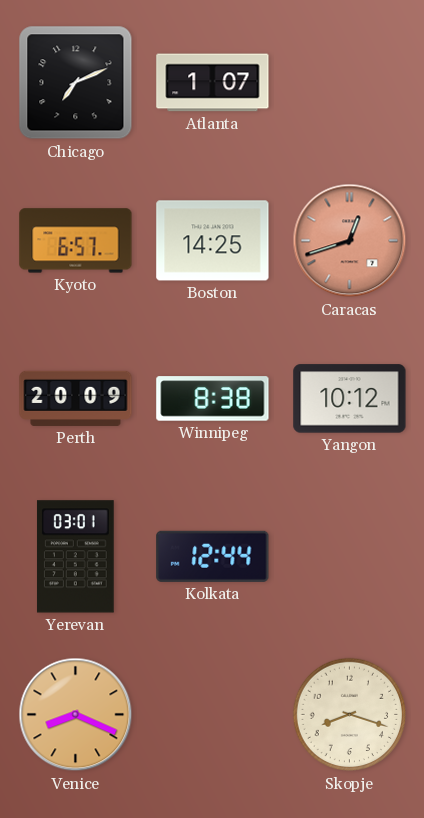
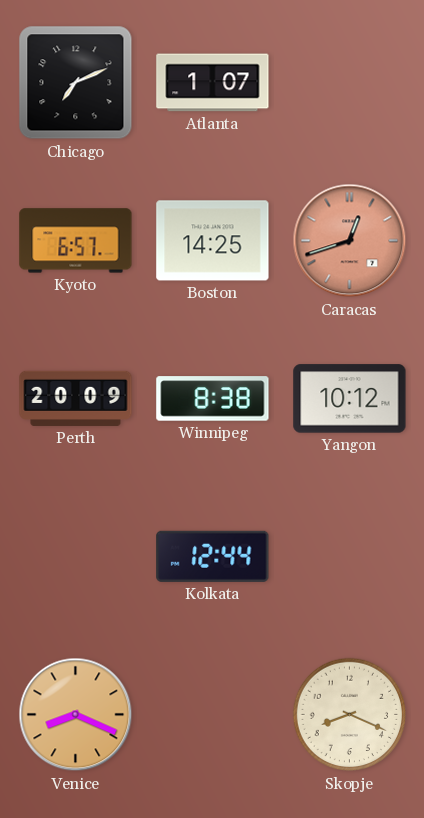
Yerevan: 03:01 -> none (75, 557)
Skopje: 8:18 -> 8:19 (350, 715)
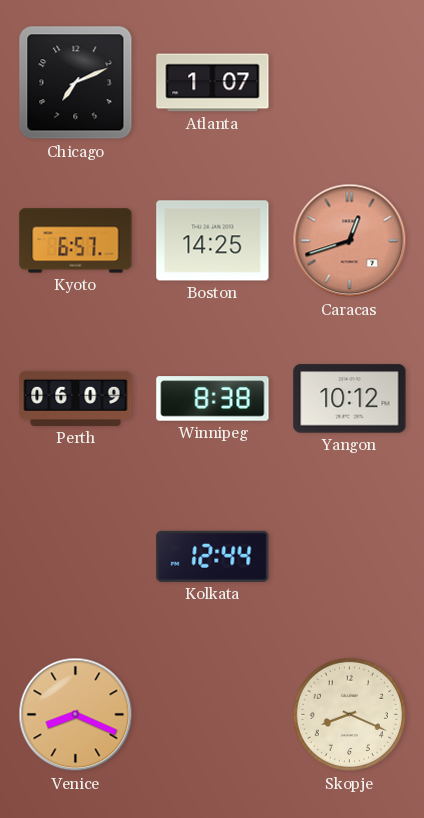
Perth: 20:09 -> 06:09 (76, 398)
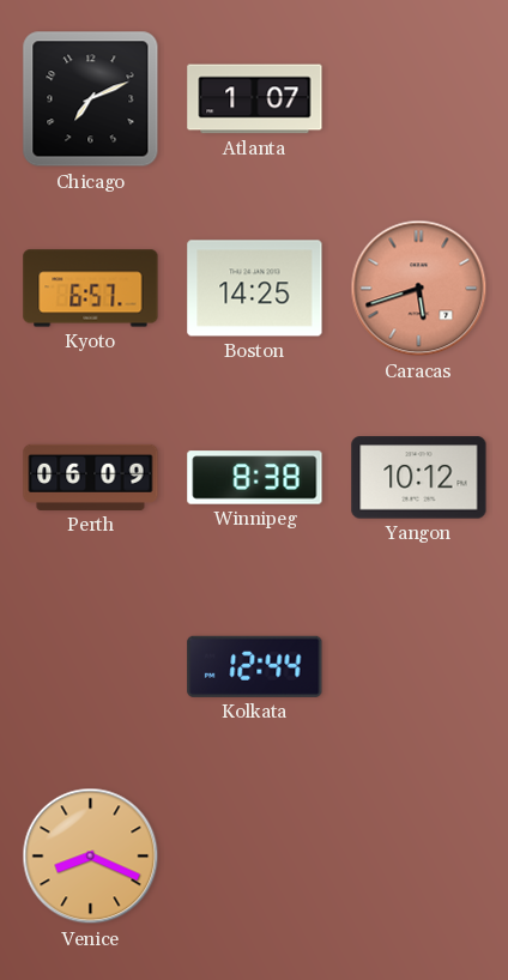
Caracas: 12:42 -> 5:42 (419, 289)
Skopje: 8:19 -> none (350, 715)
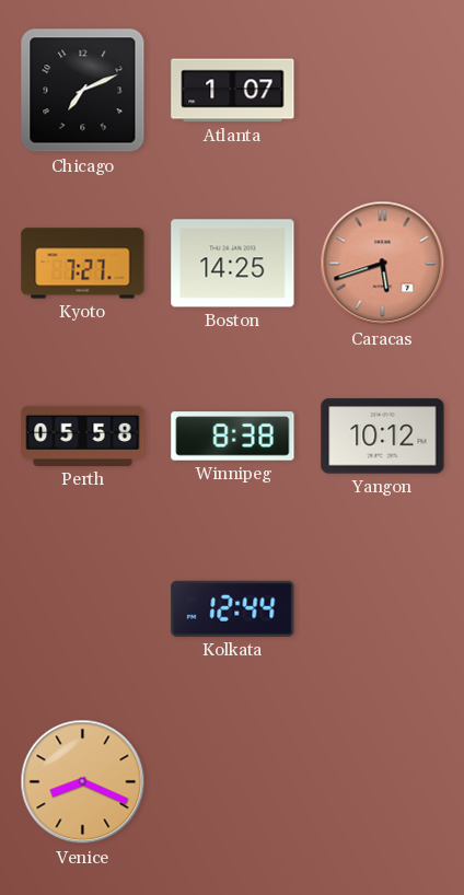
Kyoto: 6:57 -> 7:27 (83, 264)
Perth: 06:09 -> 05:58 (83, 435)
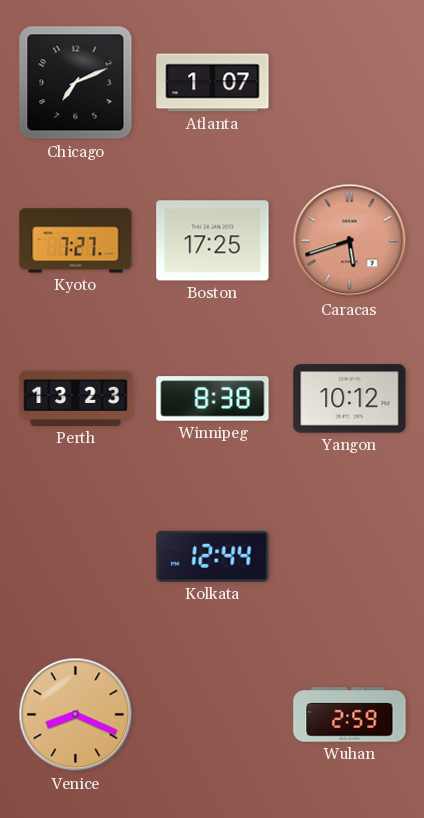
Boston: 14:25 -> 17:25 (213, 241)
Perth: 05:58 -> 13:23 (76, 398)
Wuhan: none -> 2:59 (350, 715)
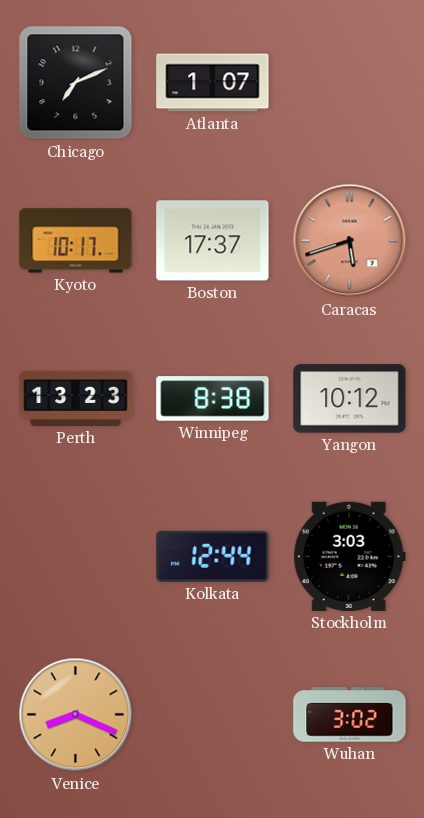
Kyoto: 7:27 -> 10:17 (76, 241)
Boston: 17:25 -> 17:37 (213, 241)
Stockholm: none -> 3:03 (349, 556)
Wuhan: 2:59 -> 3:02 (350, 715)
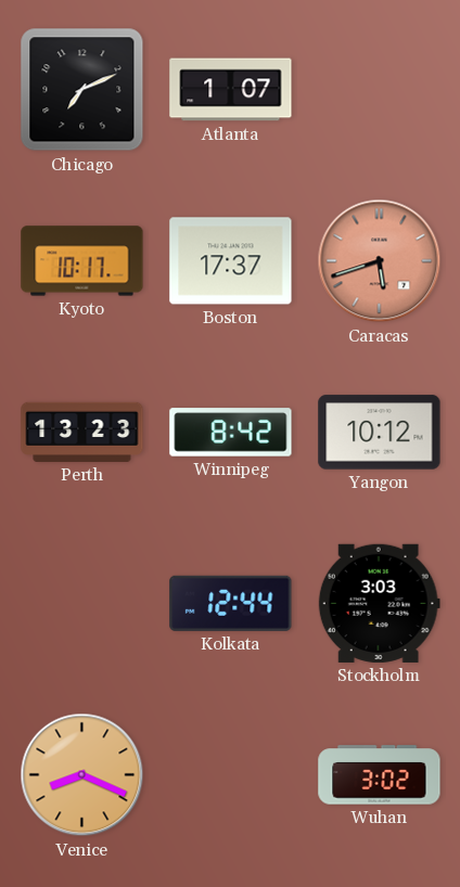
Winnipeg: 8:38 -> 8:42 (231, 433)
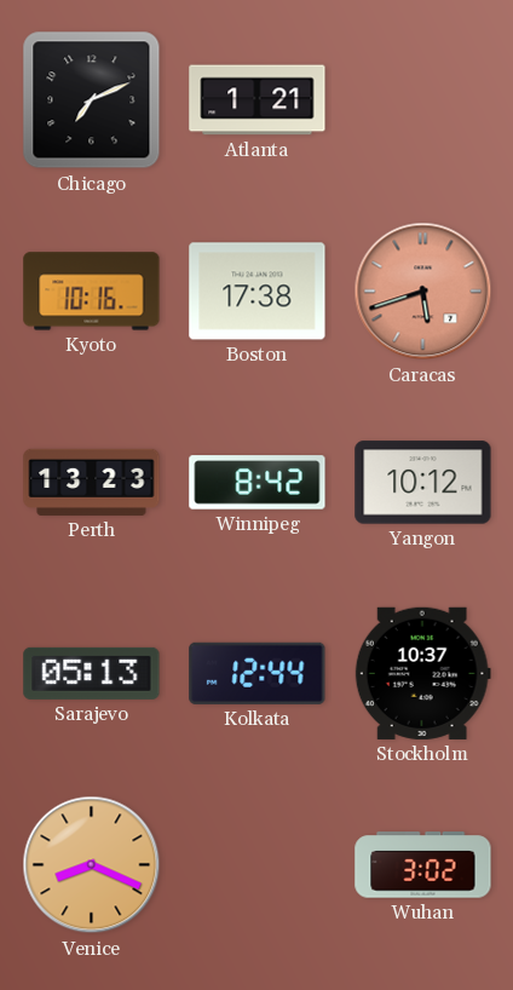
Atlanta: 1:07 -> 1:21 (258, 100)
Kyoto: 10:17 -> 10:16 (92, 292)
Boston: 17:37 -> 17:38 (258, 292)
Sarajevo: none -> 05:13 (92, 673)
Stockholm: 3:03 -> 10:37 (422, 673)
